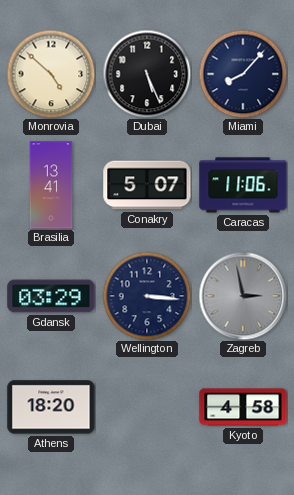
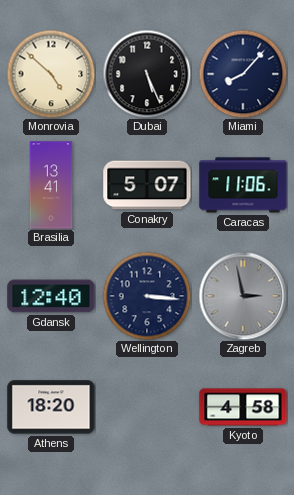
Gdansk: 03:29 -> 12:40 (51, 296)
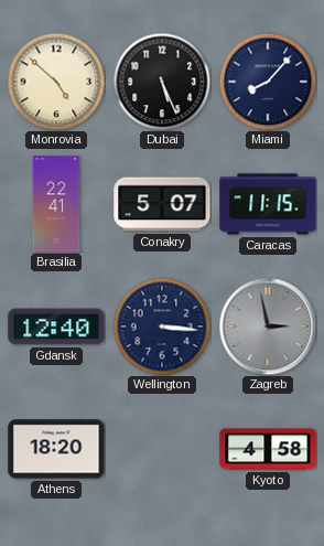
Brasilia: 13:41 -> 22:41 (56, 204)
Caracas: 11:06 -> 11:15 (268, 204)
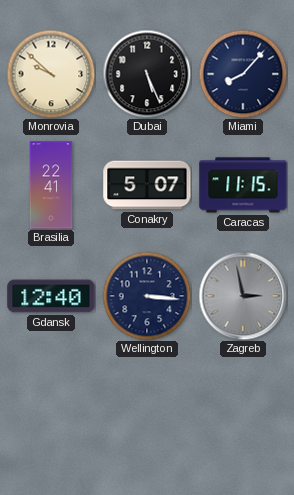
Monrovia: 4:52 -> 9:52 (51, 74)
Athens: 18:20 -> none (56, 449)
Kyoto: 4:58 -> none (268, 449)
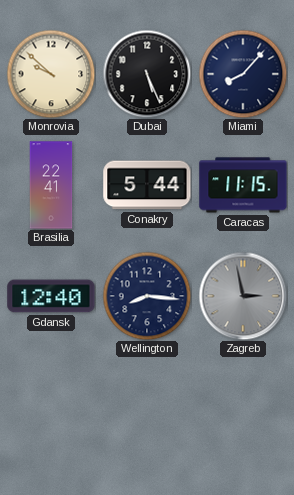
Conakry: 5:07 -> 5:44 (147, 185)
Wellington: 3:16 -> 8:16 (147, 296)
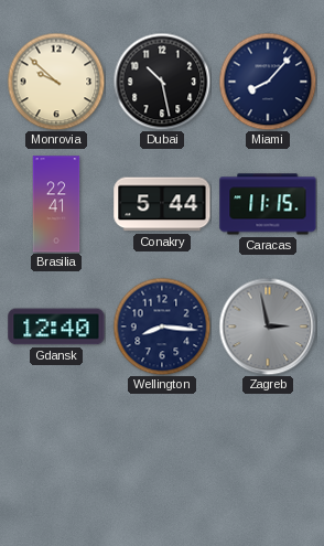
Dubai: 5:26 -> 10:28 (162, 82)
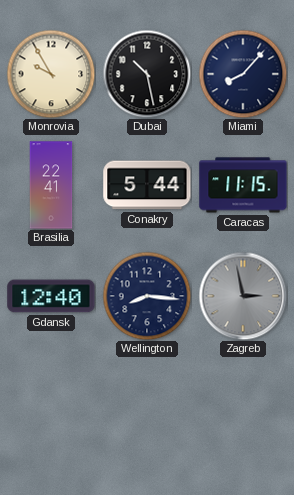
Monrovia: 9:52 -> 9:55 (51, 74)
